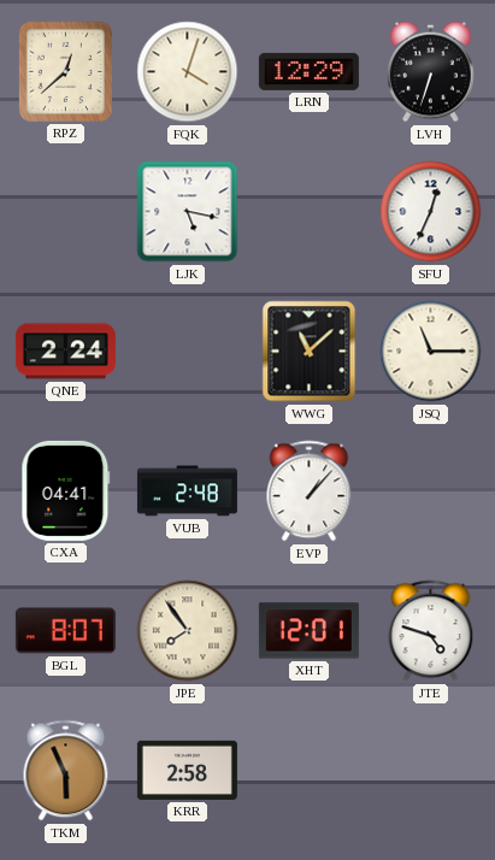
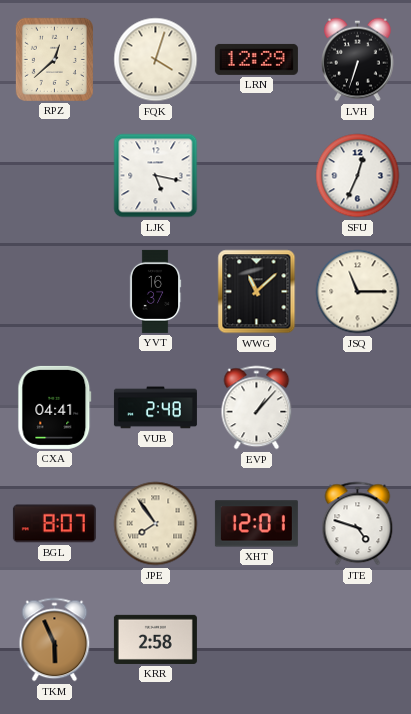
QNE: 2:24 -> none (65, 352)
YVT: none -> 16:37 (155, 291)
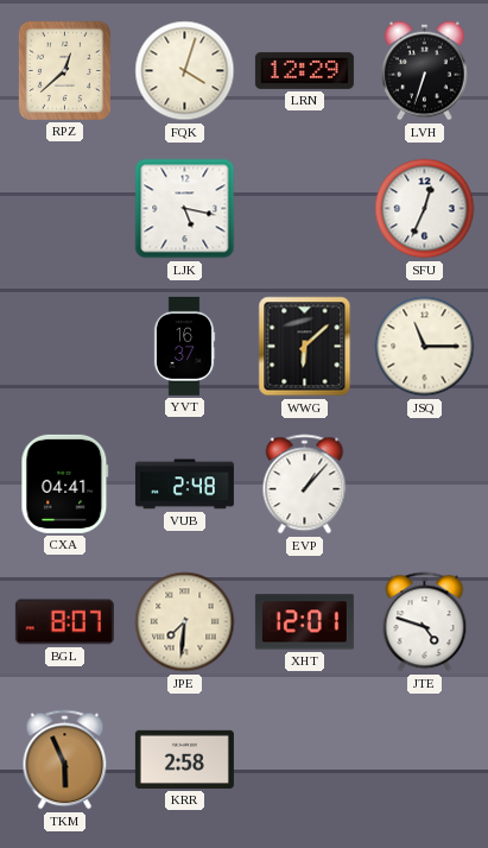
WWG: 11:08 -> 6:08 (305, 347)
JPE: 7:54 -> 7:31 (185, 622)
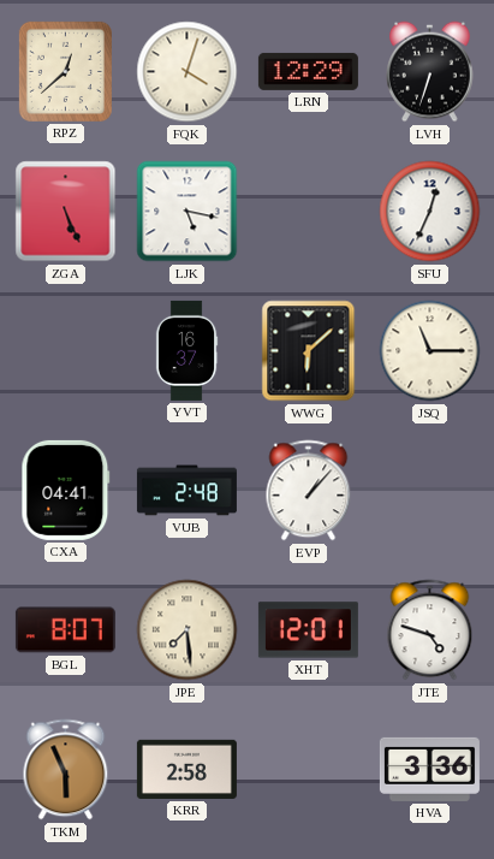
ZGA: none -> 5:26 (66, 212)
JPE: 7:31 -> 7:29 (188, 630)
HVA: none -> 3:36 (429, 769)
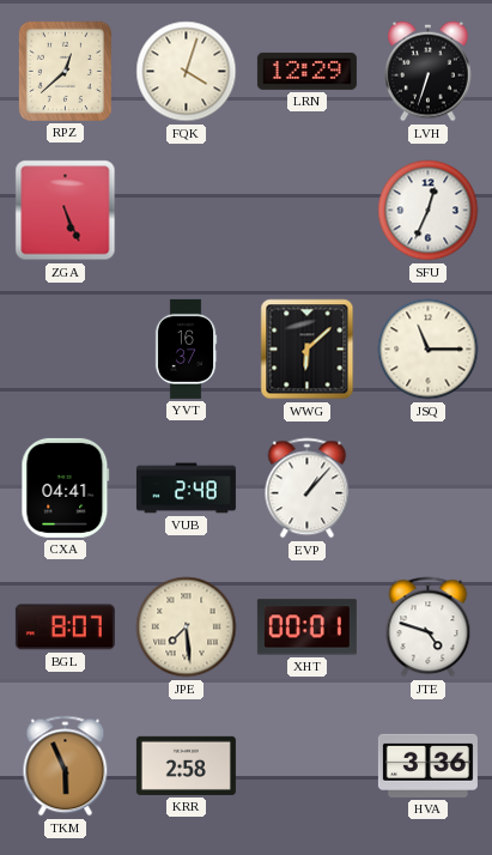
LJK: 5:17 -> none (188, 212)
XHT: 12:01 -> 00:01 (306, 627)
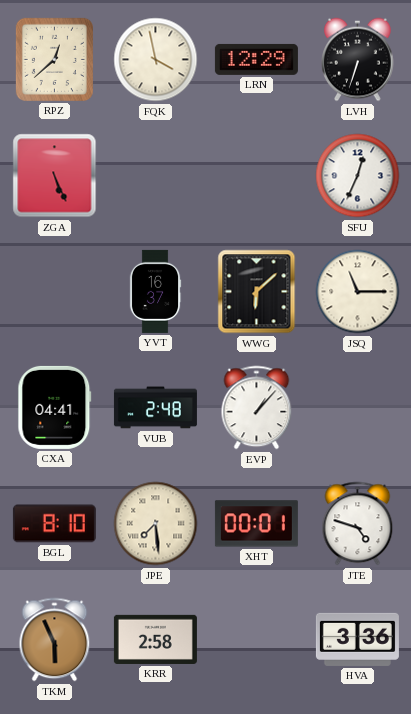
FQK: 4:03 -> 3:58 (156, 60)
BGL: 8:07 -> 8:10 (54, 524)
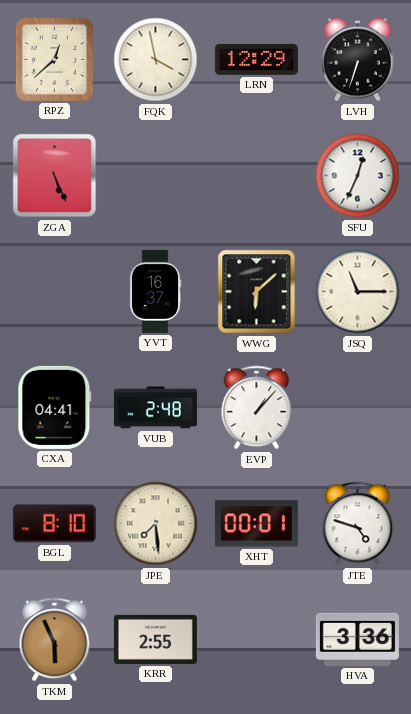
KRR: 2:58 -> 2:55 (155, 639)
